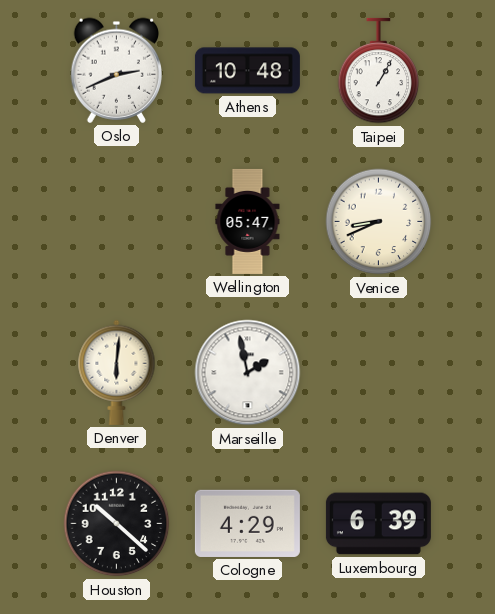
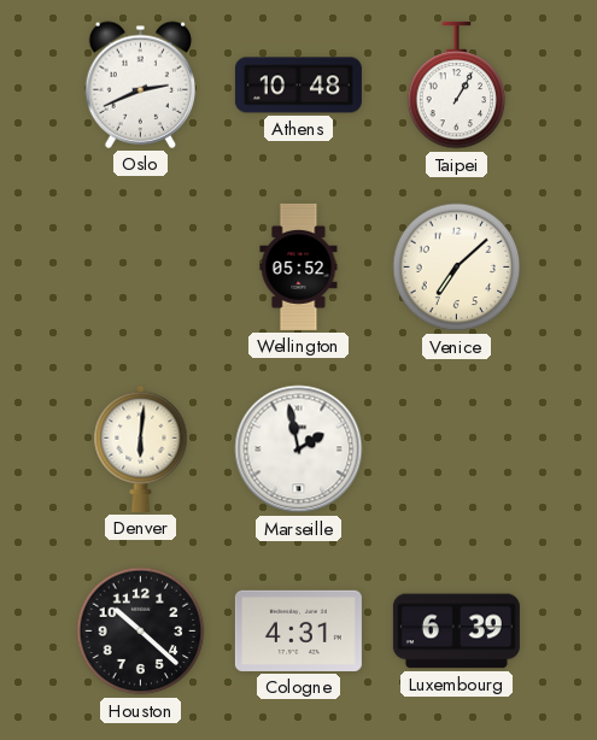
Wellington: 05:47 -> 05:52 (299, 266)
Venice: 8:41 -> 7:08 (457, 268)
Cologne: 4:29 -> 4:31 (298, 630)
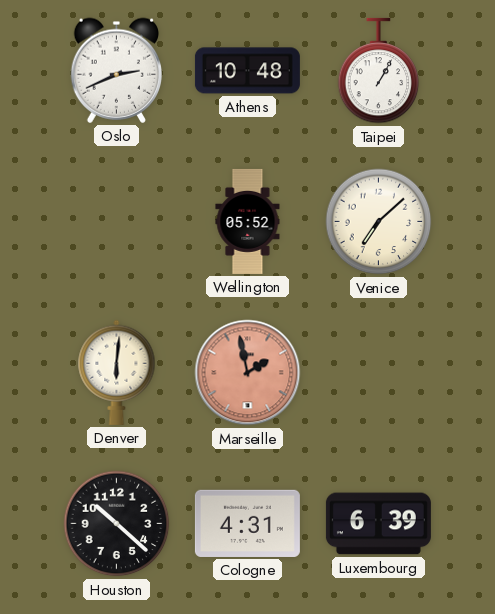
Marseille dial: white -> salmon (248, 373)
